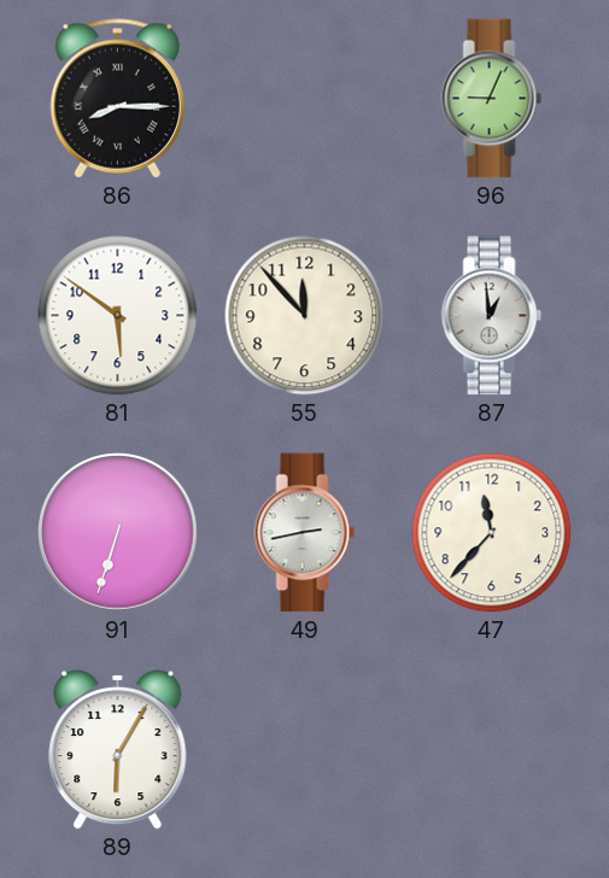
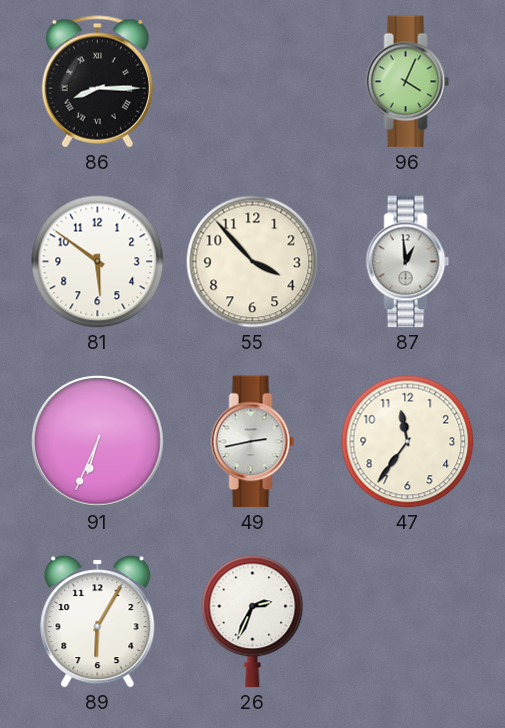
96: 9:04 -> 4:04 (408, 82)
55: 11:53 -> 3:53 (253, 262)
91: 6:33 -> 6:34 (98, 442)
47: 11:37 -> 11:36 (408, 442)
26: none -> 2:34 (253, 622)
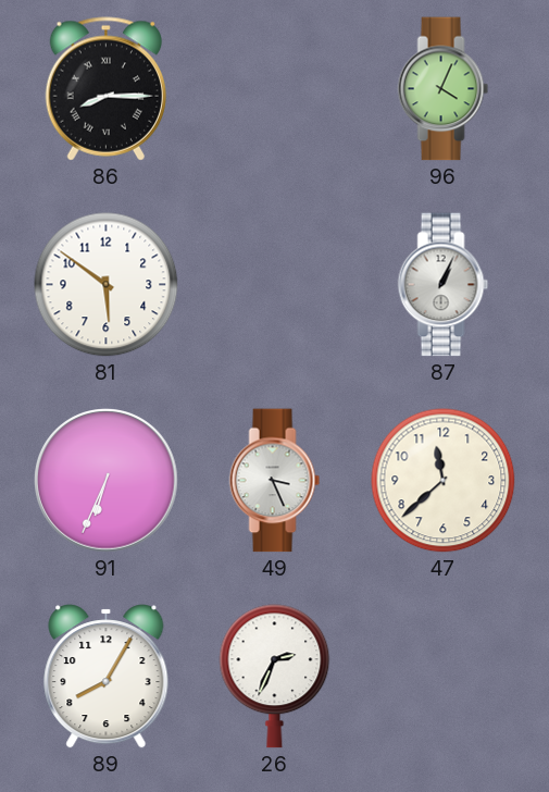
55: 3:53 -> none (253, 262)
87: 12:59 -> 1:04 (444, 285)
49: 2:43 -> 3:26 (275, 481)
47: 11:36 -> 11:38 (444, 481)
89: 6:05 -> 8:05 (107, 677)
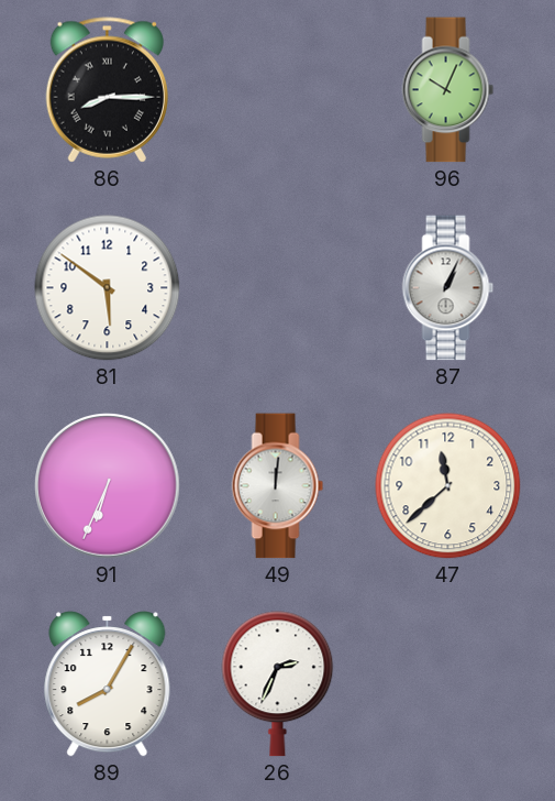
96: 4:04 -> 10:04 (448, 90)
49: 3:26 -> 12:01 (278, 486)
